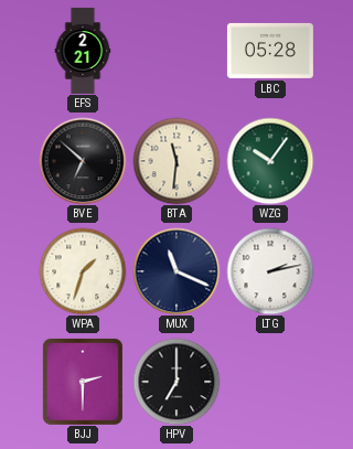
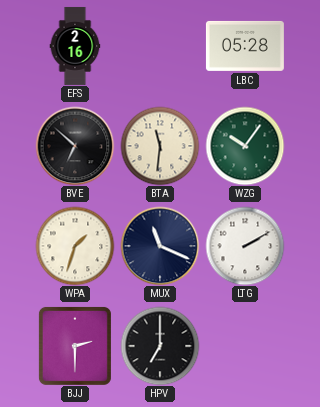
EFS: 2:21 -> 2:16 (75, 46)
LTG: 2:13 -> 2:10 (245, 246)
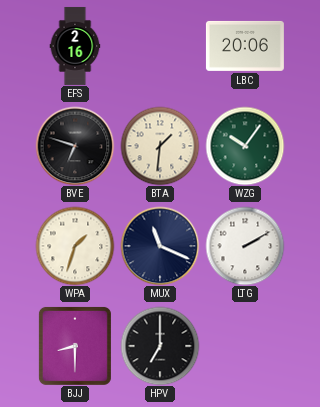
LBC: 05:28 -> 20:06 (245, 46)
BVE: 6:52 -> 6:48 (75, 146)
BTA: 11:31 -> 1:31 (160, 146)
BJJ: 2:30 -> 8:30 (75, 346)
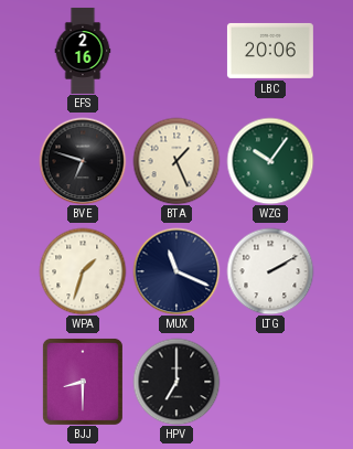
BTA: 1:31 -> 1:26 (176, 161)
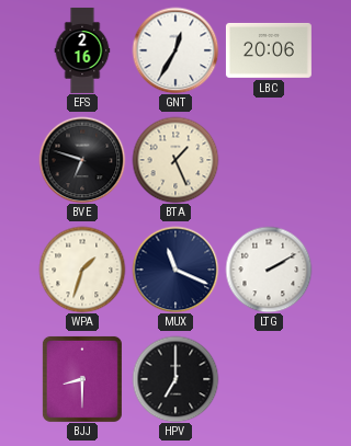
GNT: none -> 12:35 (175, 50)
WZG: 10:06 -> none (270, 161)
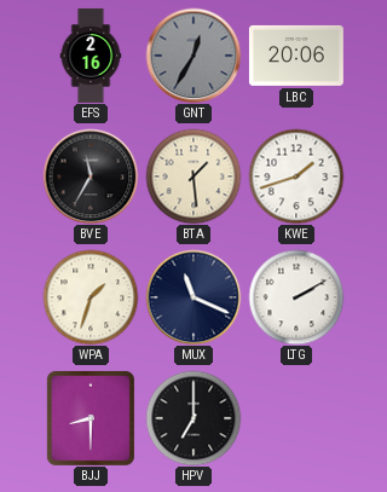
GNT dial: white -> grey (193, 56)
BVE: 6:48 -> 11:35 (91, 176)
BTA: 1:26 -> 1:29 (193, 176)
KWE: none -> 1:42 (296, 176)
